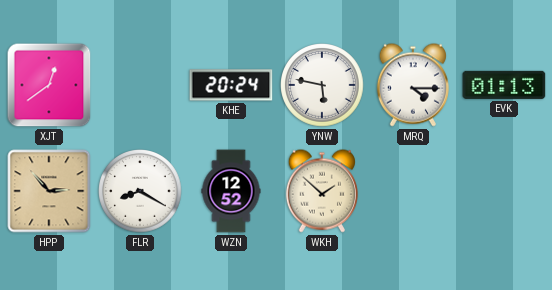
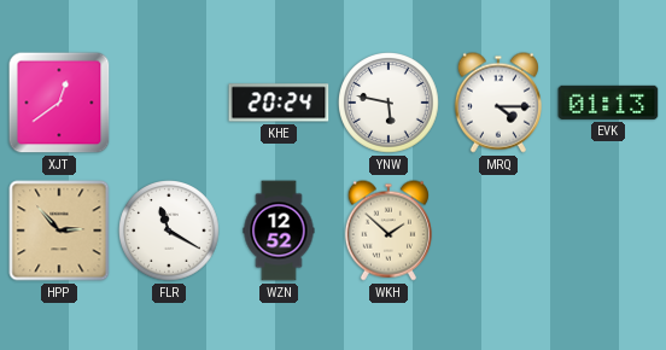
FLR: 8:20 -> 11:20 (170, 232)
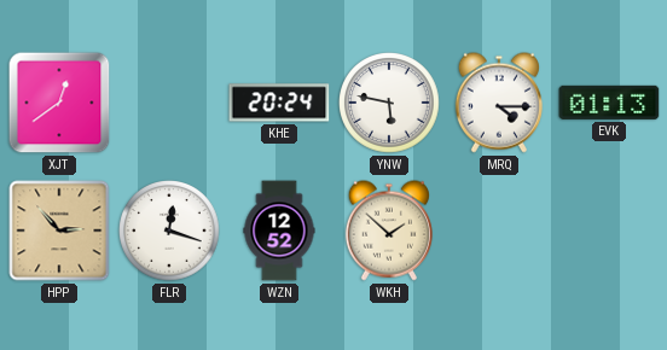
FLR: 11:20 -> 12:18 (170, 232)
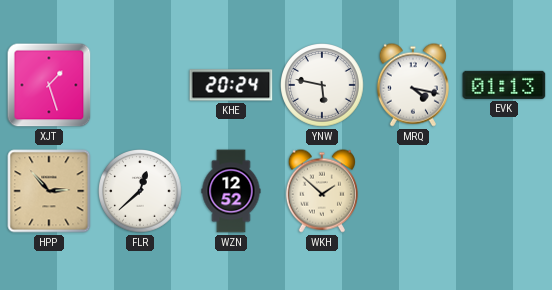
XJT: 12:39 -> 1:27 (49, 85)
MRQ: 4:15 -> 4:17 (413, 85)
FLR: 12:18 -> 12:38 (141, 192)
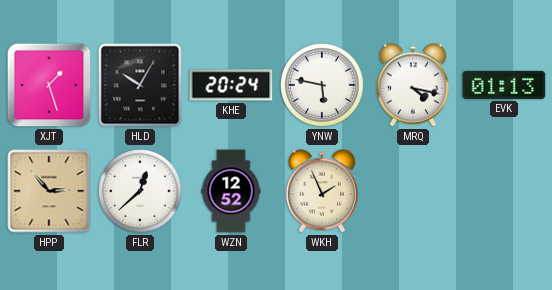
HLD: none -> 10:05 (140, 85)
WKH: 1:52 -> 1:56 (322, 191)
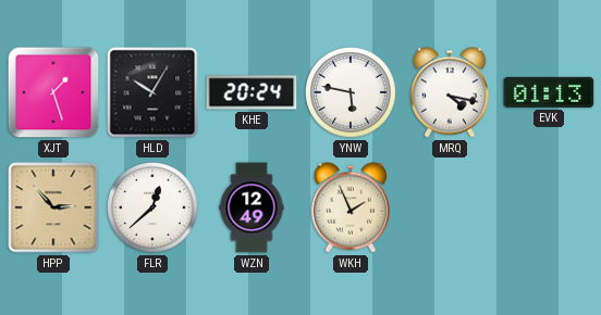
WZN: 12:52 -> 12:49 (252, 207)
